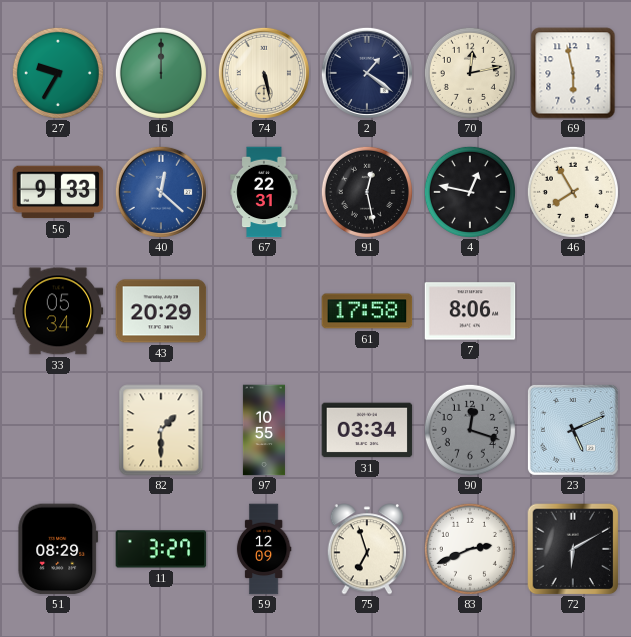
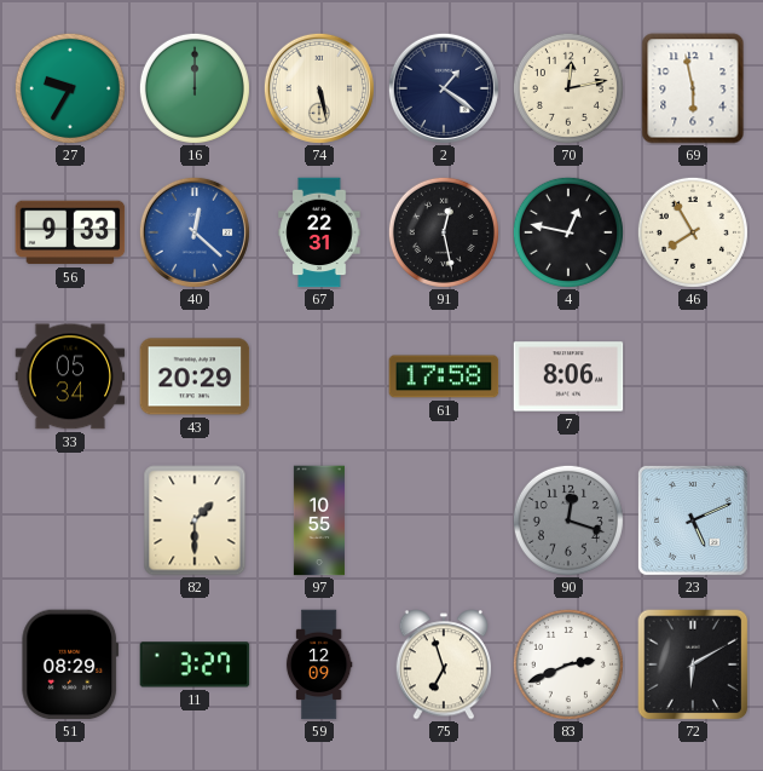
31: 03:34 -> none (367, 430)
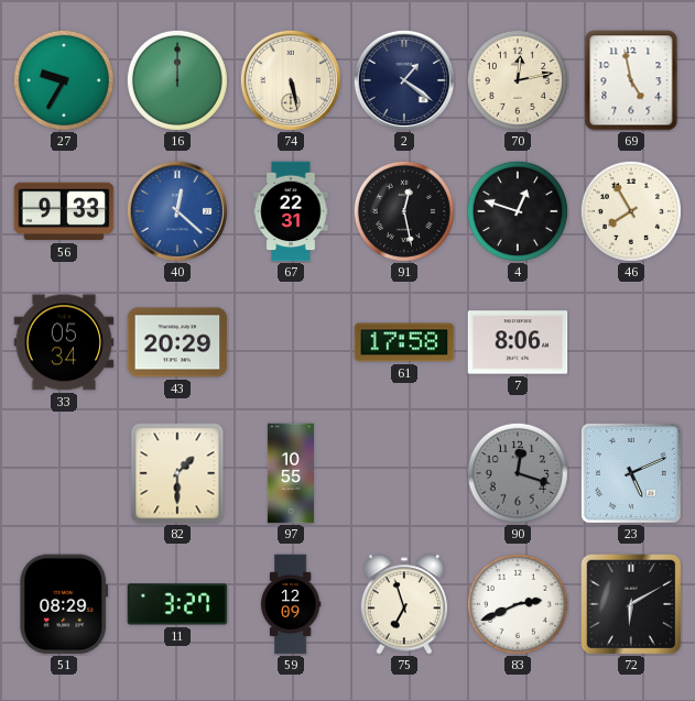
69: 5:58 -> 4:58 (631, 80)
4: 12:47 -> 12:48 (518, 211)
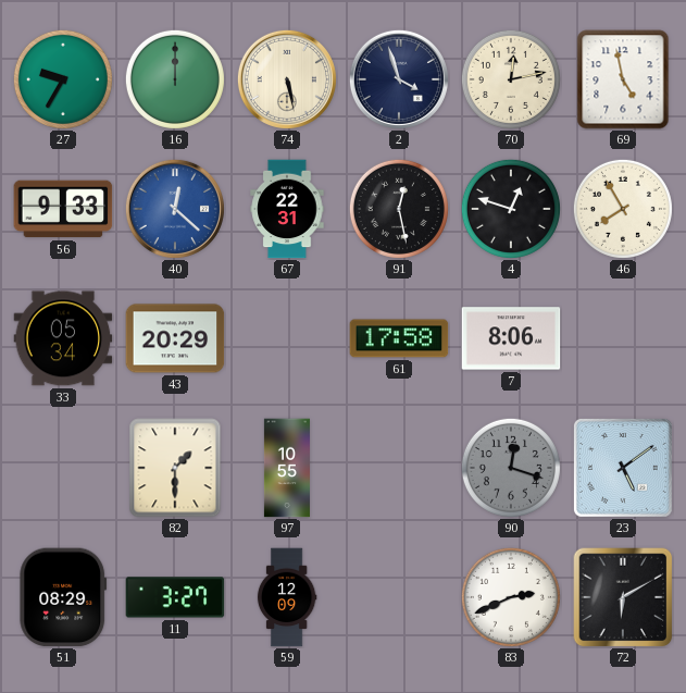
2: 1:21 -> 3:57 (399, 79)
23: 5:11 -> 5:09 (623, 468)
75: 6:57 -> none (404, 604)
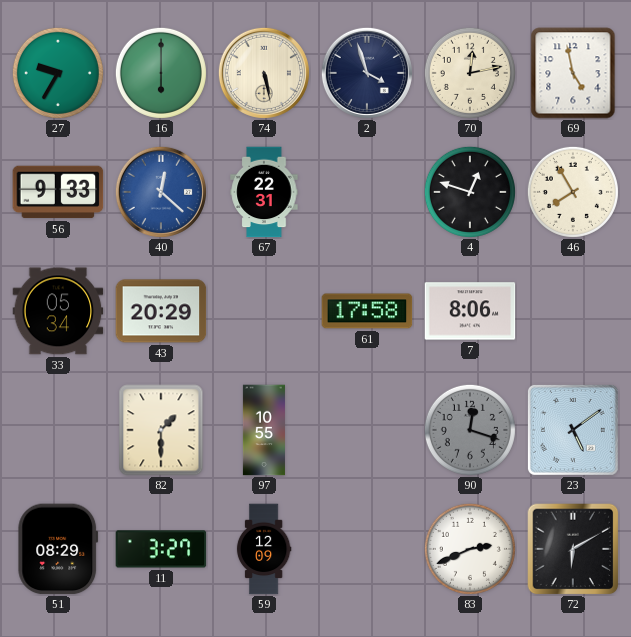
16: 12:00 -> 6:00 (161, 73)
91: 12:28 -> none (399, 209)
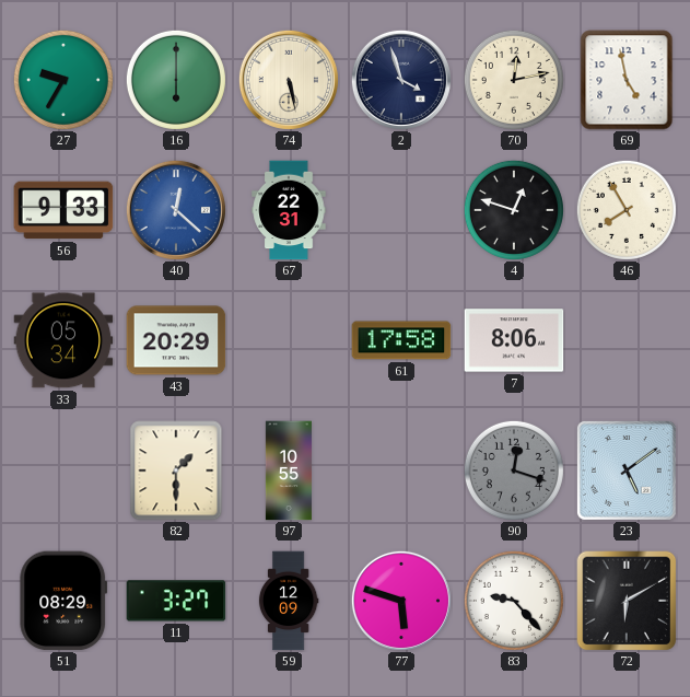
77: none -> 5:48 (401, 601)
83: 2:41 -> 9:23 (514, 601)
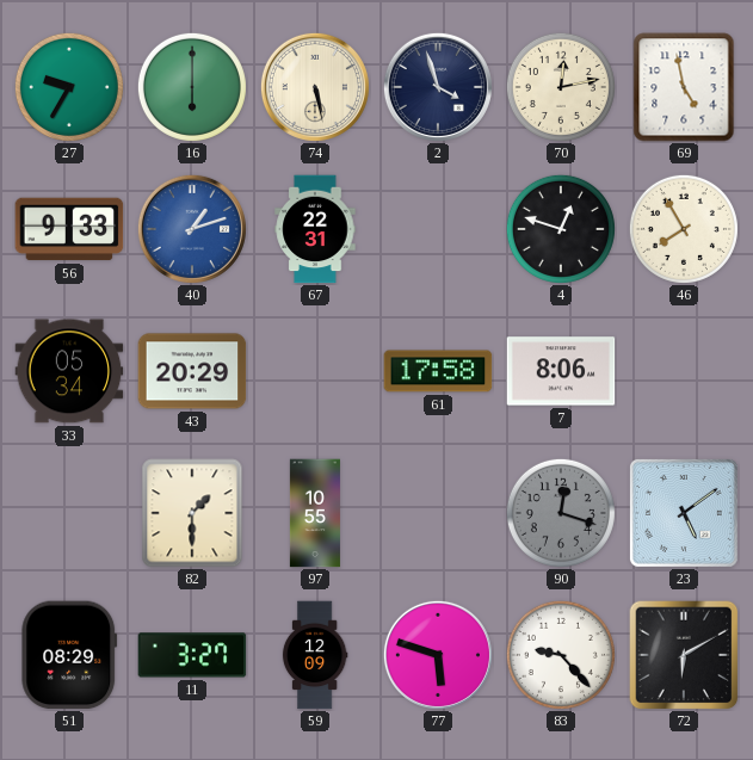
40: 12:22 -> 1:12 (192, 229)
